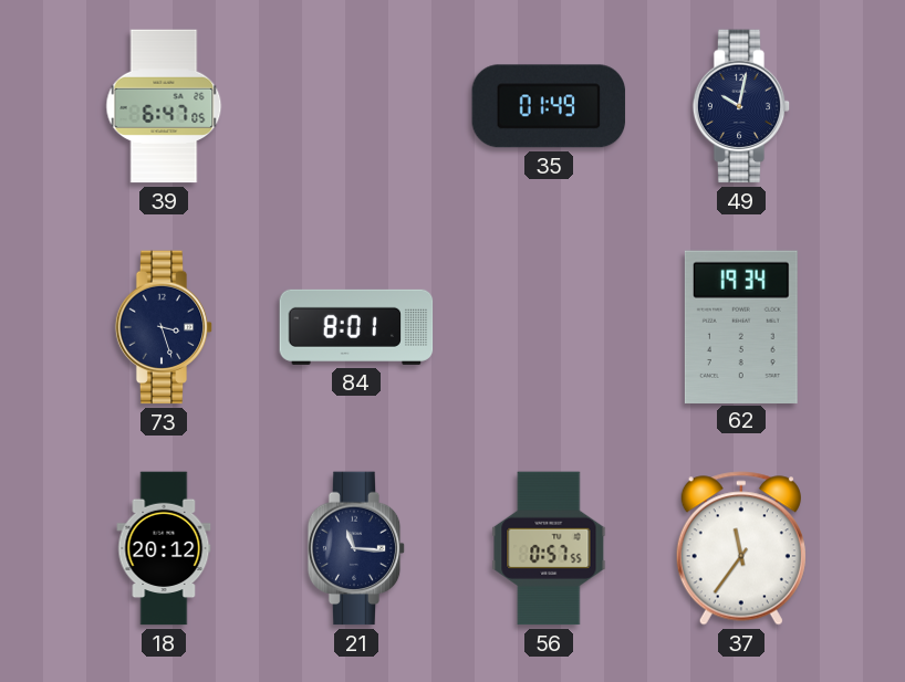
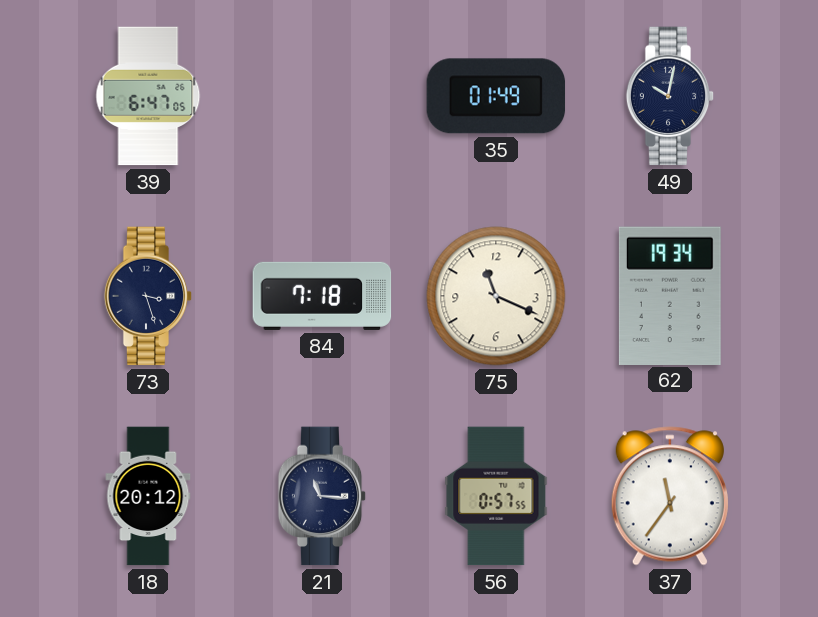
84: 8:01 -> 7:18 (322, 296)
75: none -> 11:19 (496, 296)
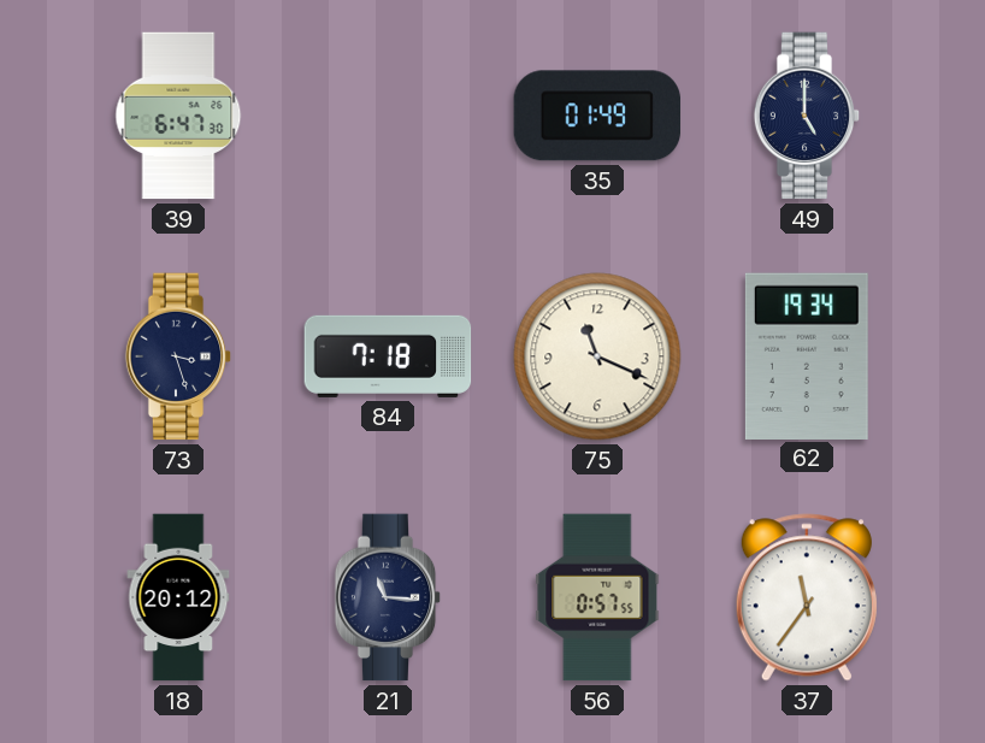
39: 6:47:05 -> 6:47:30 (178, 116)
49: 10:02 -> 5:00 (807, 116)
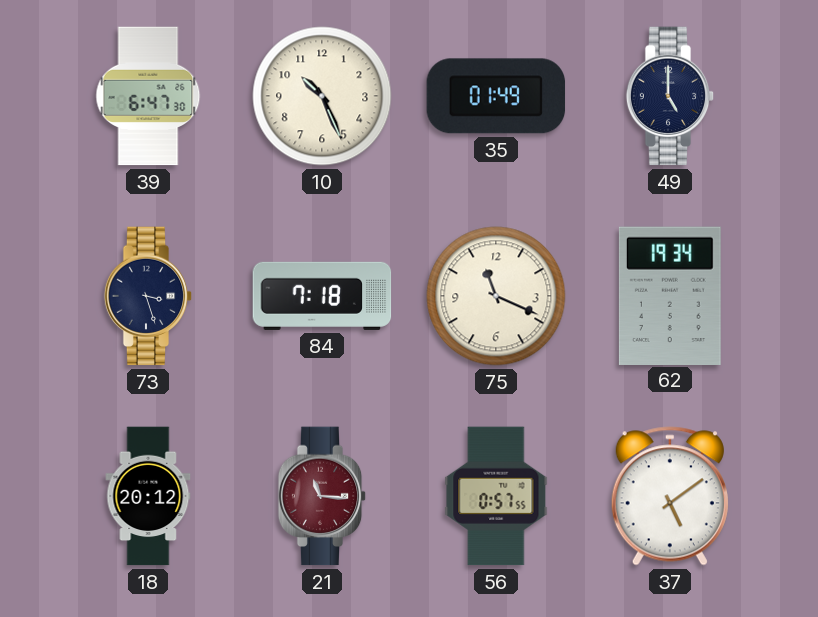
10: none -> 10:26 (322, 96)
21 dial: navy -> burgundy (322, 496)
37: 11:36 -> 5:09 (670, 496)
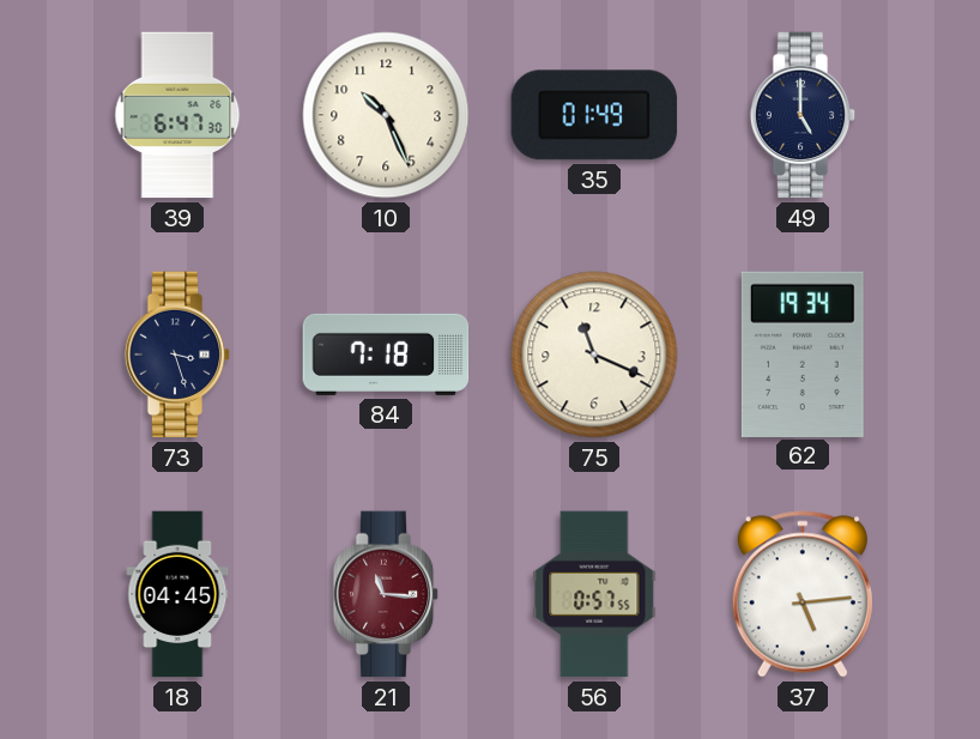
18: 20:12 -> 04:45 (177, 594)
37: 5:09 -> 5:14 (803, 594)
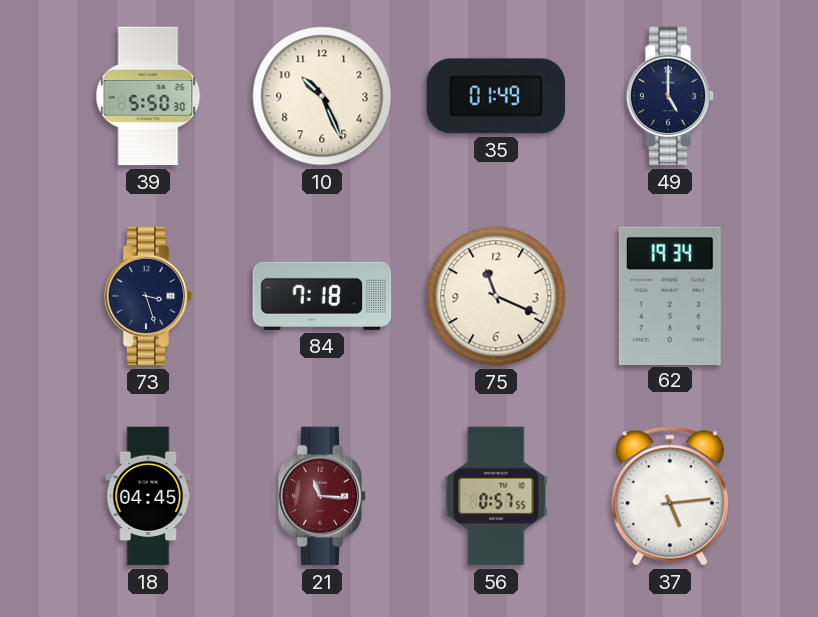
39: 6:47 -> 5:50 (148, 96)
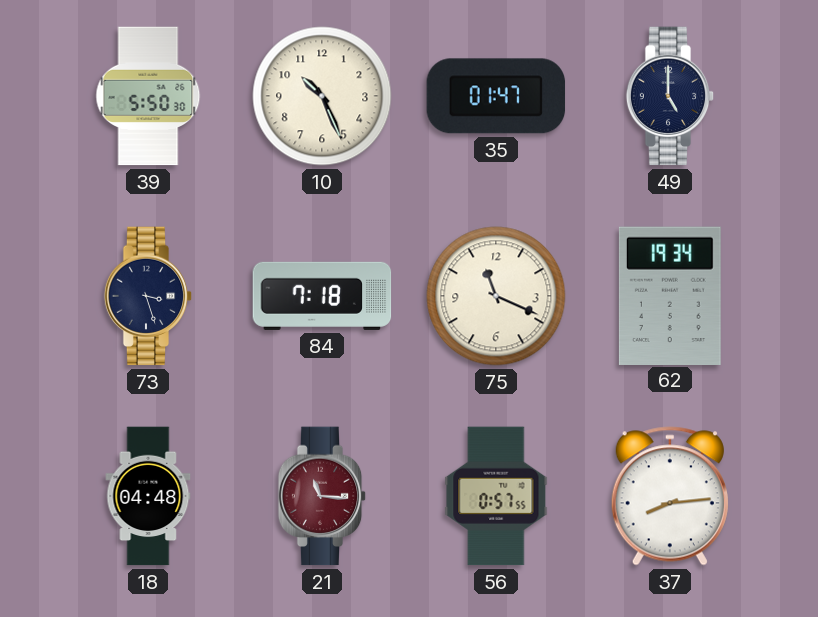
35: 01:49 -> 01:47 (496, 96)
18: 04:45 -> 04:48 (148, 496)
37: 5:14 -> 8:14 (670, 496)
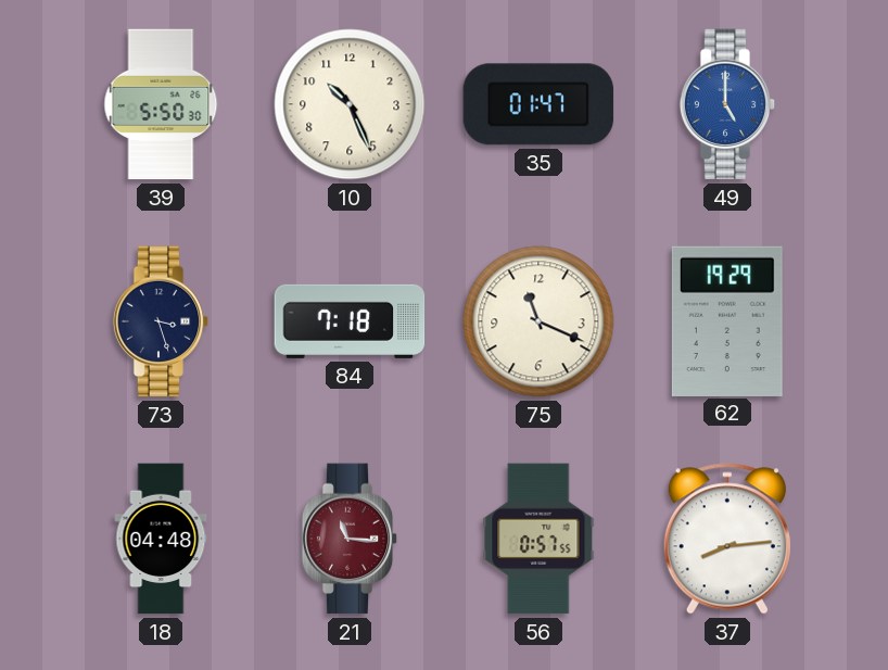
49 dial: navy -> blue (727, 104)
62: 19:34 -> 19:29 (727, 320)
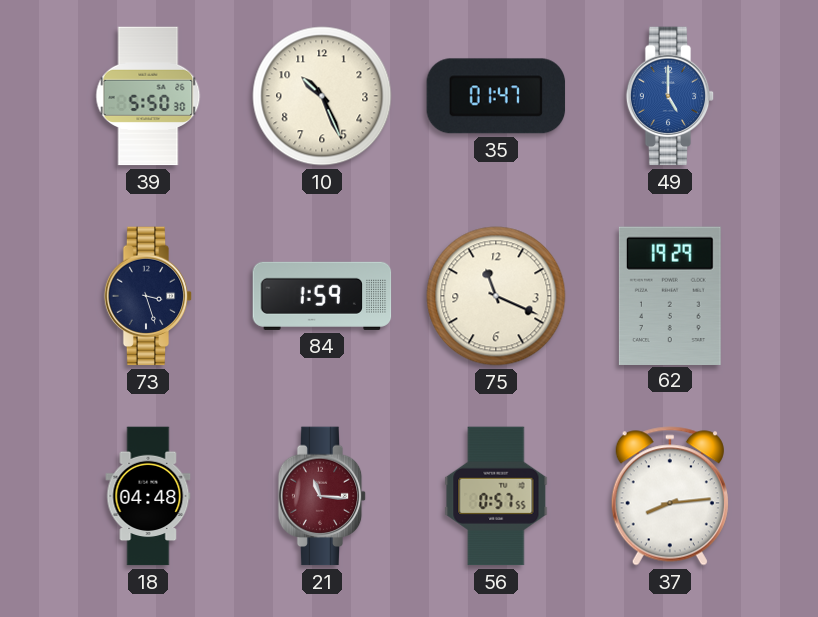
84: 7:18 -> 1:59 (322, 296)
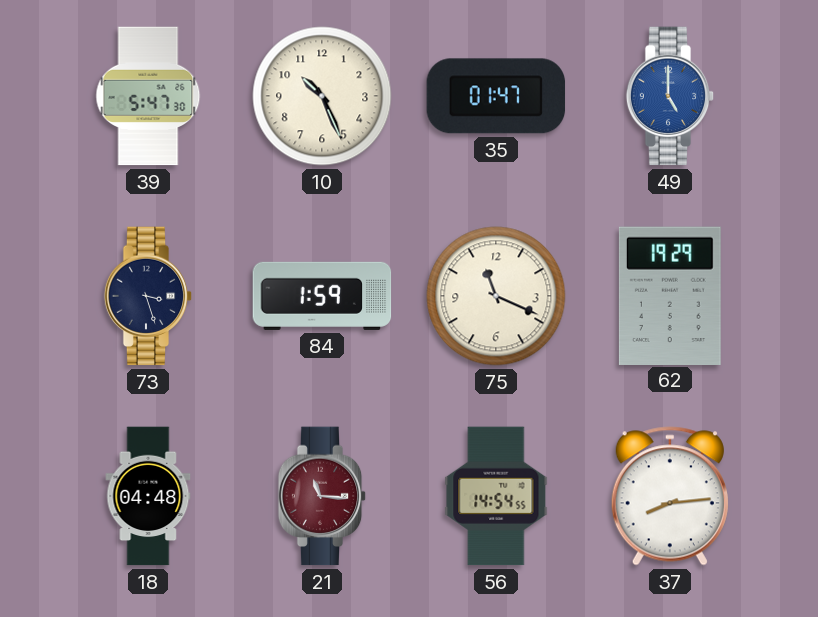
39: 5:50 -> 5:47 (148, 96)
56: 0:57 -> 14:54 (496, 496)
